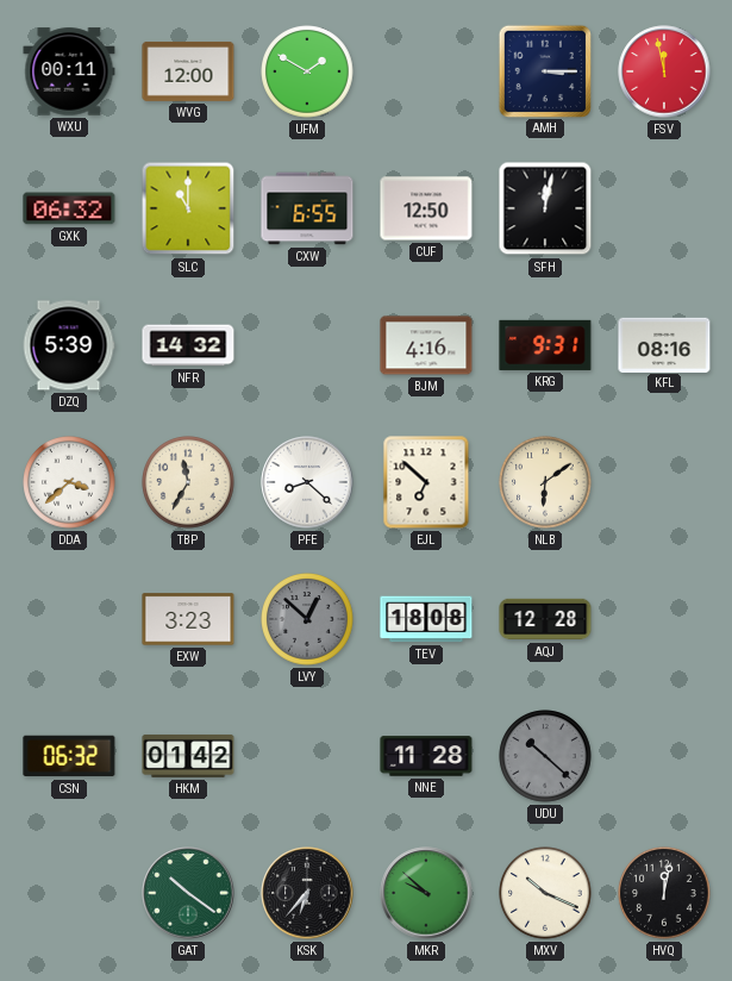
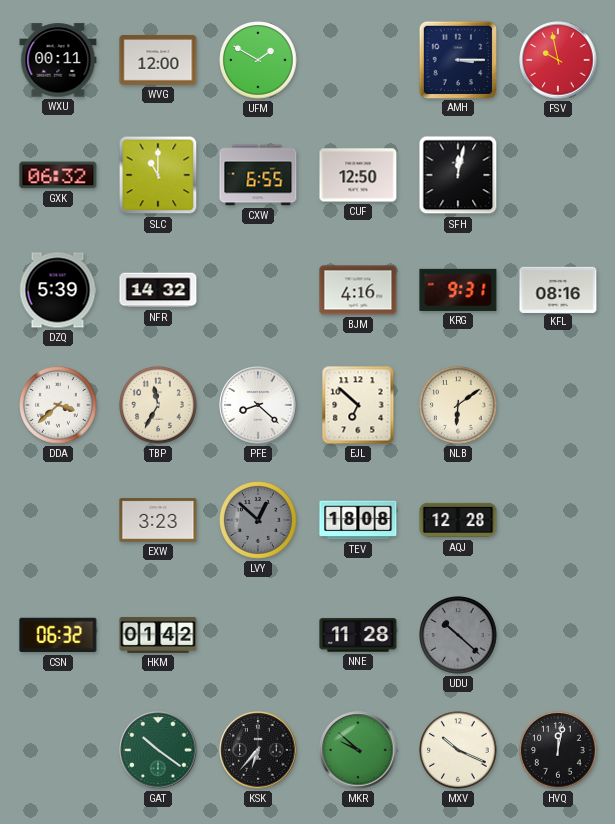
FSV: 11:58 -> 9:58 (558, 60)
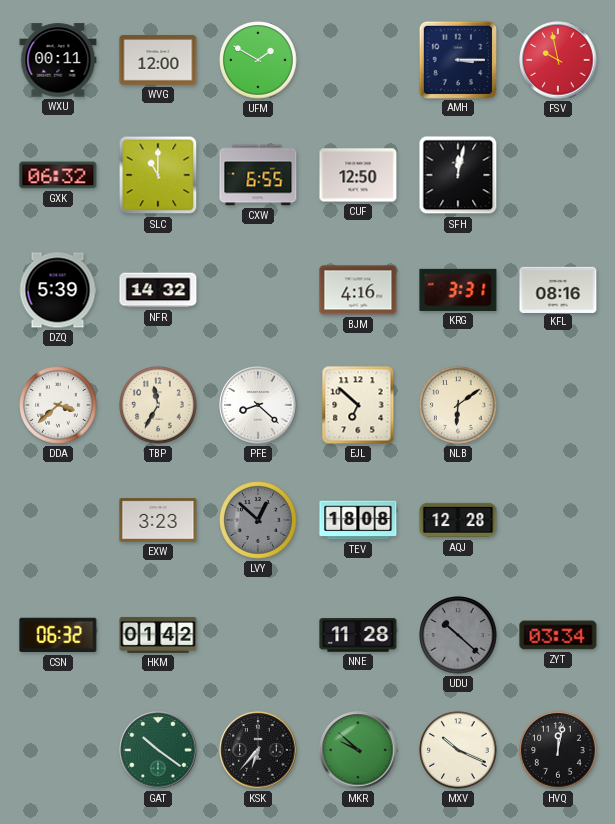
KRG: 9:31 -> 3:31 (458, 290)
ZYT: none -> 03:34 (558, 635)
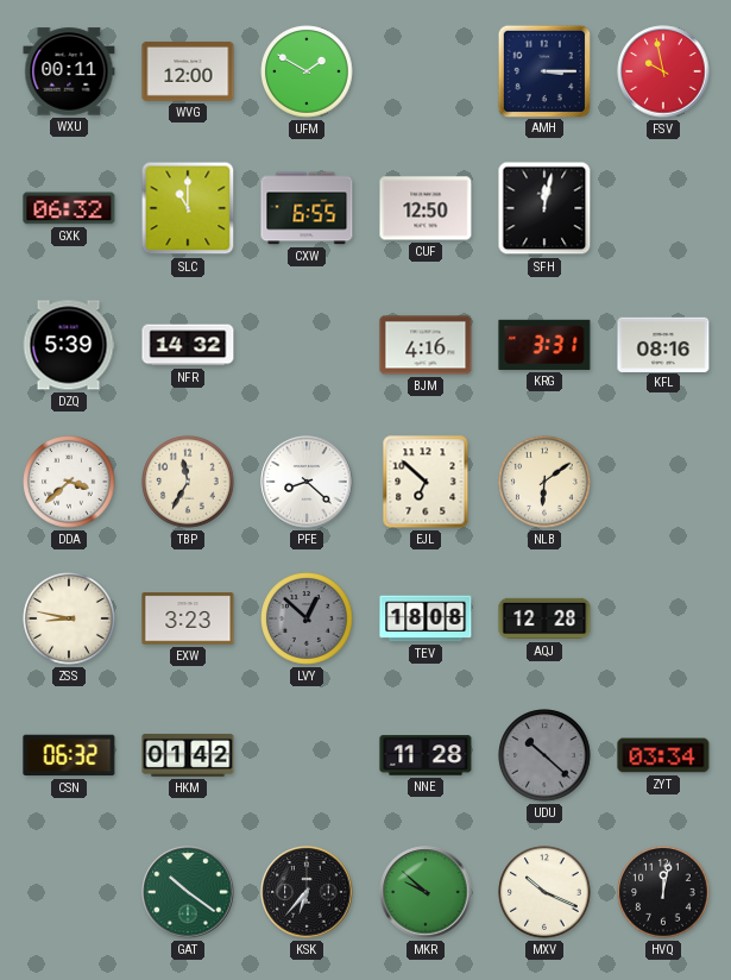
ZSS: none -> 8:47 (69, 618)
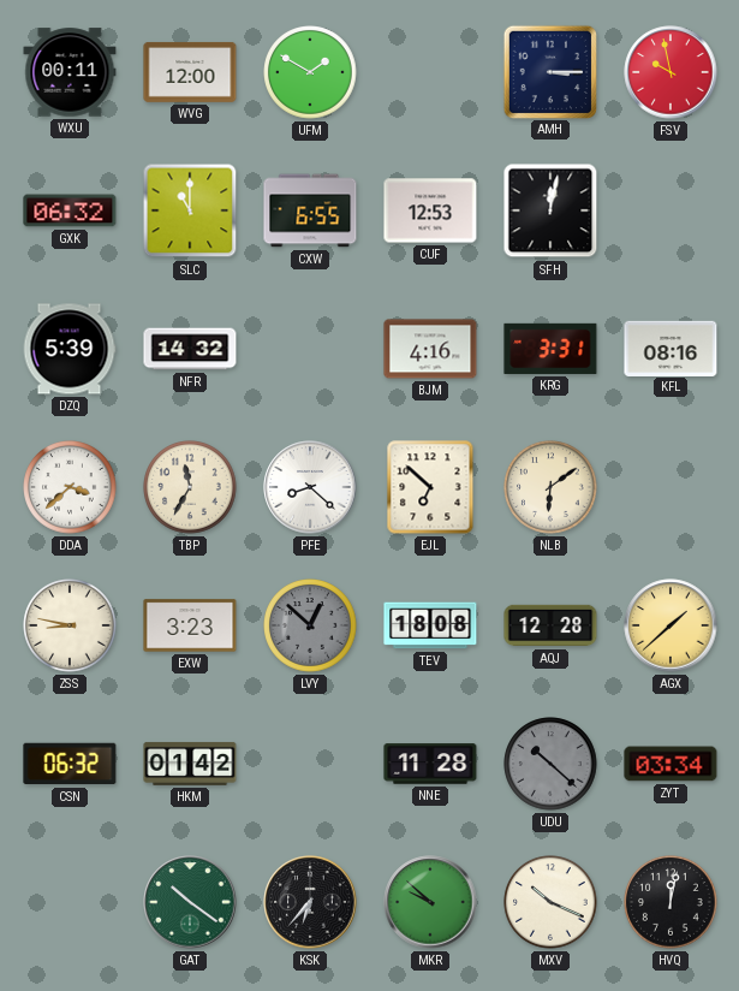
CUF: 12:50 -> 12:53 (430, 210)
AGX: none -> 1:38 (671, 625)
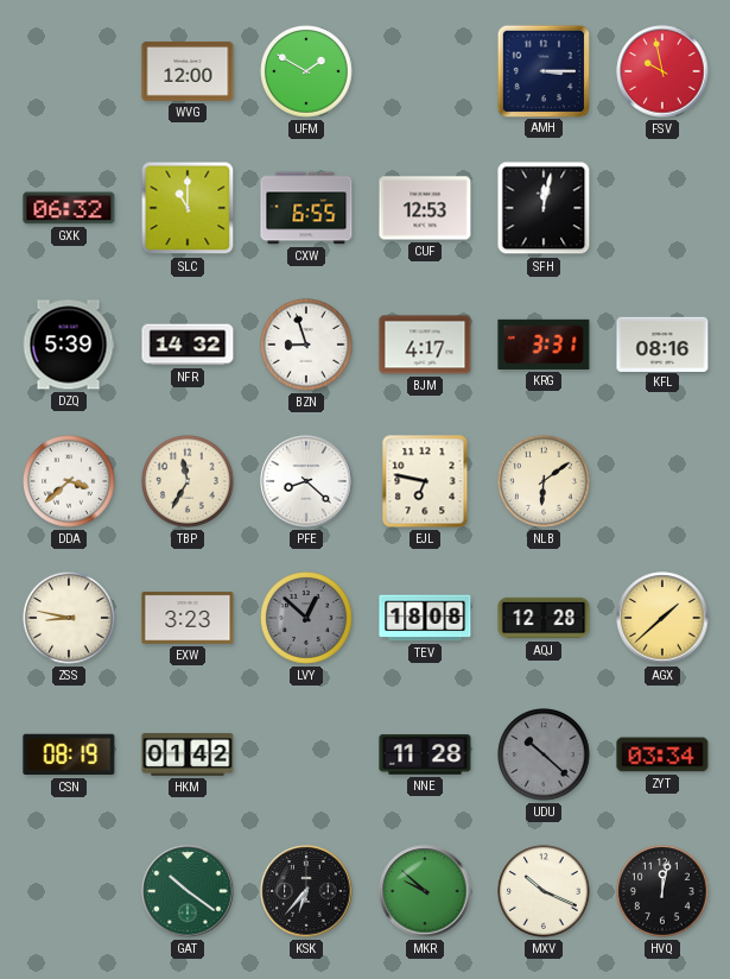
WXU: 00:11 -> none (70, 72)
BZN: none -> 8:57 (306, 345)
BJM: 4:16 -> 4:17 (425, 345)
EJL: 6:52 -> 6:47 (425, 481)
CSN: 06:32 -> 08:19 (69, 754)
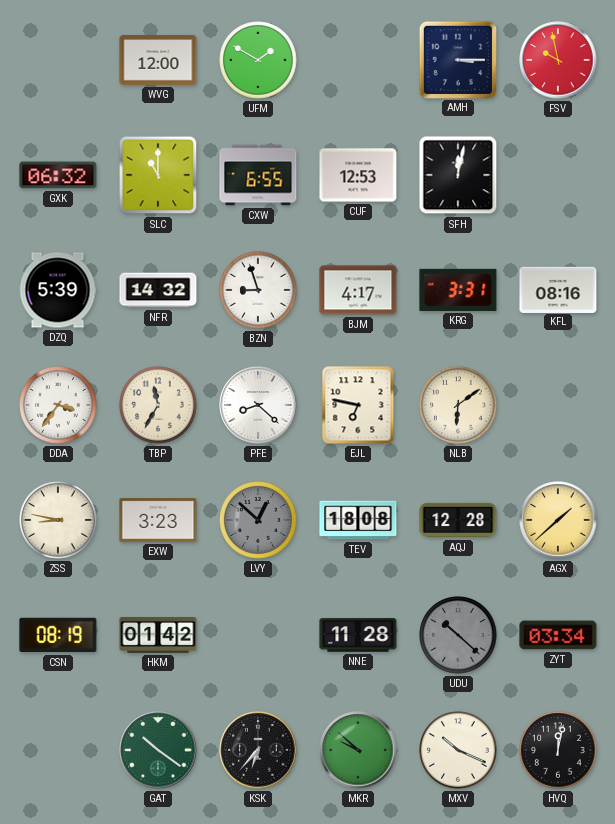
DDA: 3:38 -> 3:36 (58, 405)
